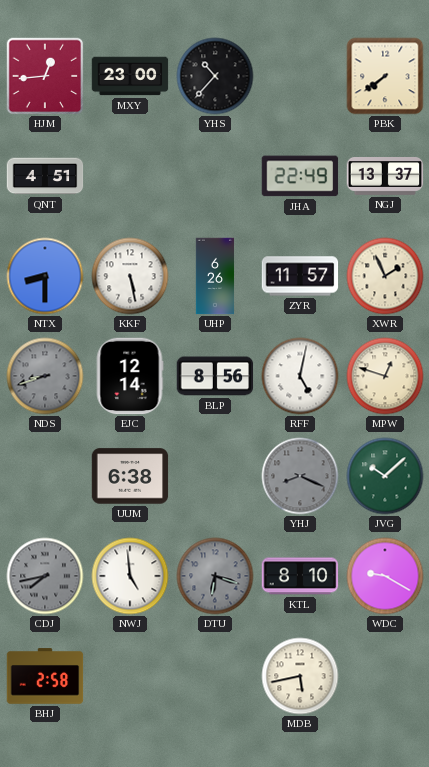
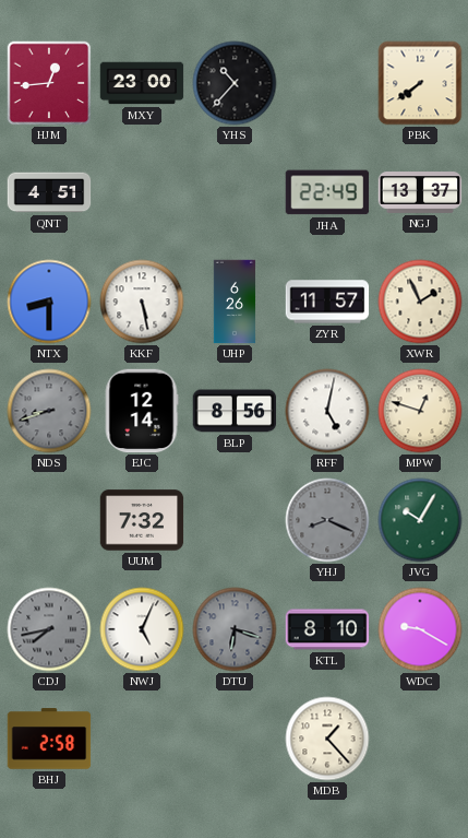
UUM: 6:38 -> 7:32 (142, 520)
JVG: 10:08 -> 10:05 (420, 520)
NWJ: 4:59 -> 5:04 (142, 629)
MDB: 5:43 -> 1:23 (327, 739)
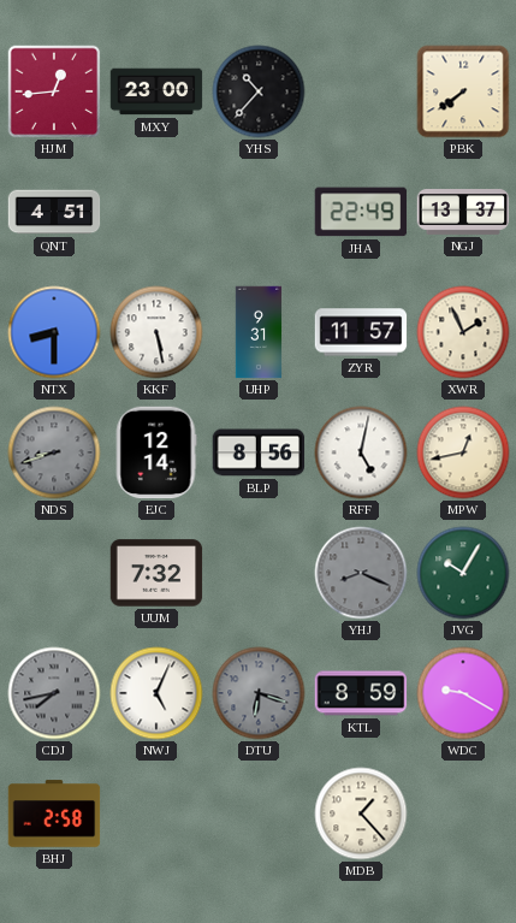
UHP: 6:26 -> 9:31 (259, 332)
MPW: 12:48 -> 12:43 (463, 452)
KTL: 8:10 -> 8:59 (361, 693)
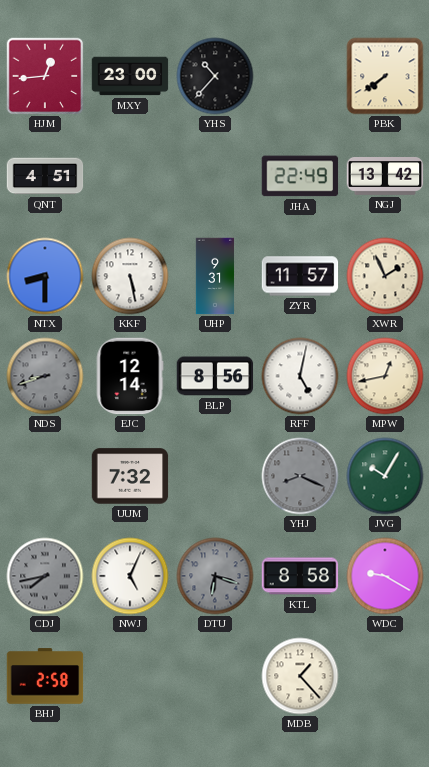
NGJ: 13:37 -> 13:42 (385, 177)
KTL: 8:59 -> 8:58 (300, 576)
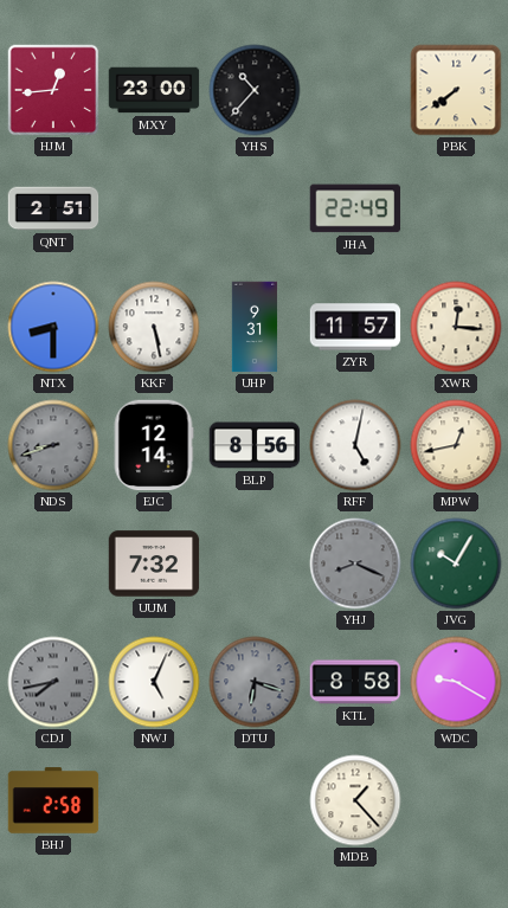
QNT: 4:51 -> 2:51 (53, 208)
NGJ: 13:42 -> none (385, 177)
XWR: 1:56 -> 12:16 (456, 327)
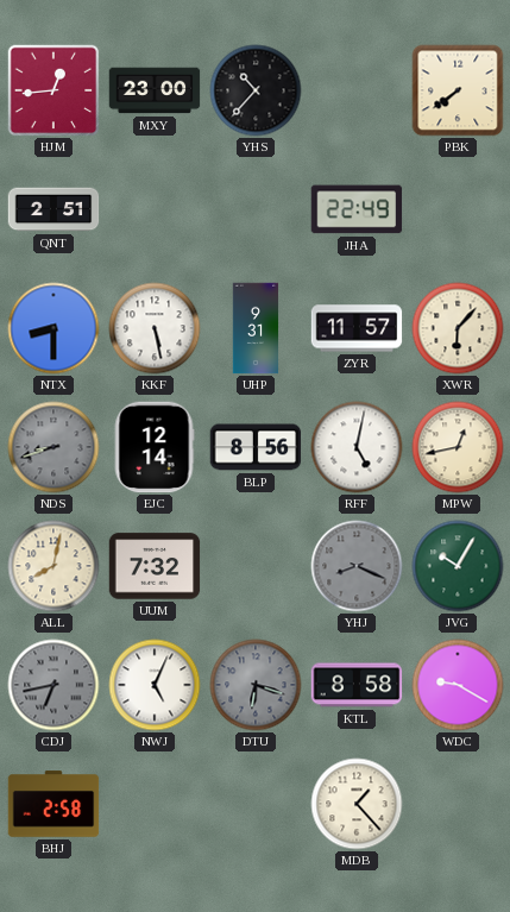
XWR: 12:16 -> 6:07 (458, 328)
ALL: none -> 8:02 (53, 566)
CDJ: 7:43 -> 6:43 (53, 685)
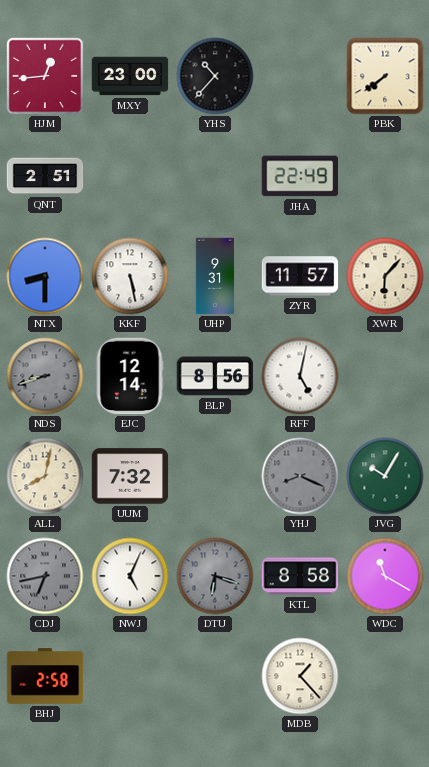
MPW: 12:43 -> none (458, 447)
WDC: 9:20 -> 11:20 (385, 576)
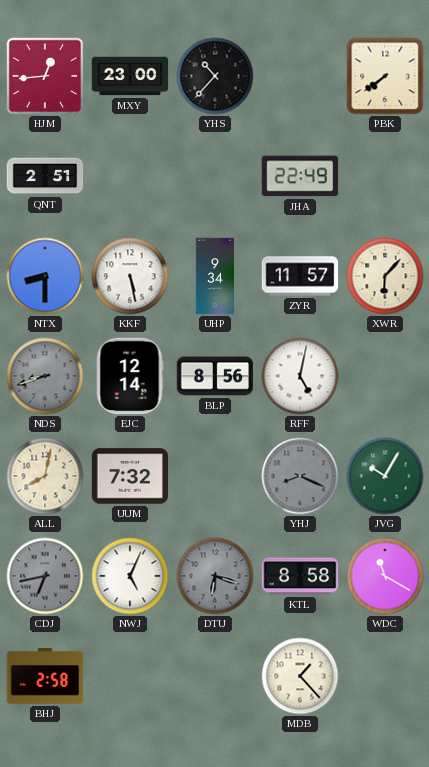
UHP: 9:31 -> 9:34 (215, 276)
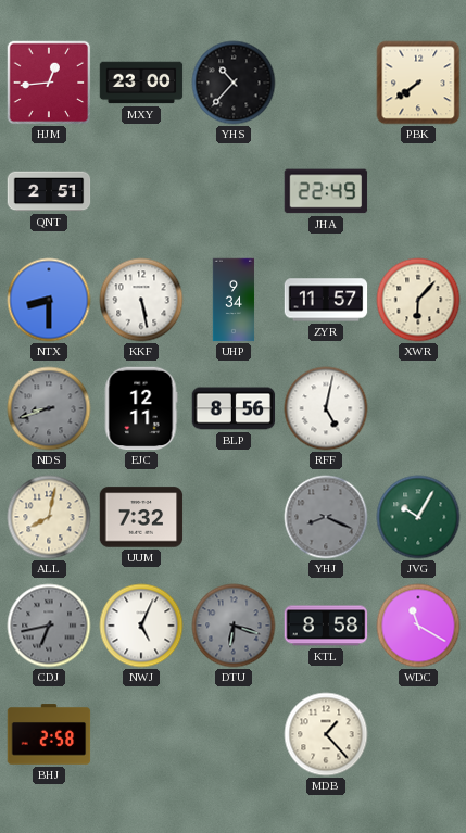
EJC: 12:14 -> 12:11 (141, 408)
